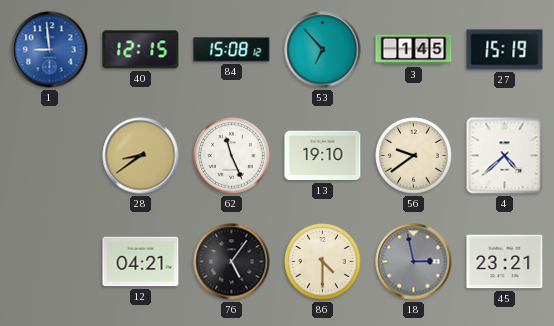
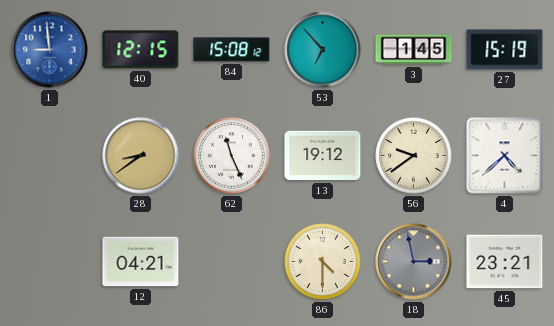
13: 19:10 -> 19:12 (323, 156)
76: 5:06 -> none (232, 262)
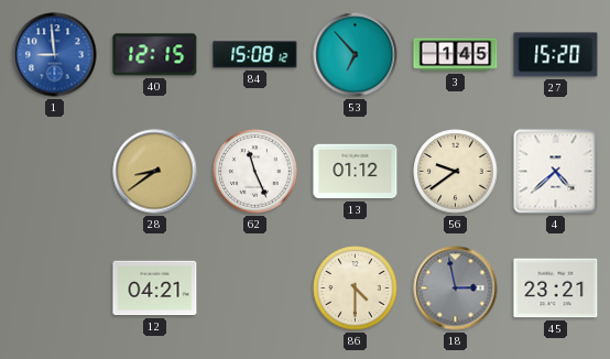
27: 15:19 -> 15:20 (556, 55)
13: 19:12 -> 01:12 (356, 172)
